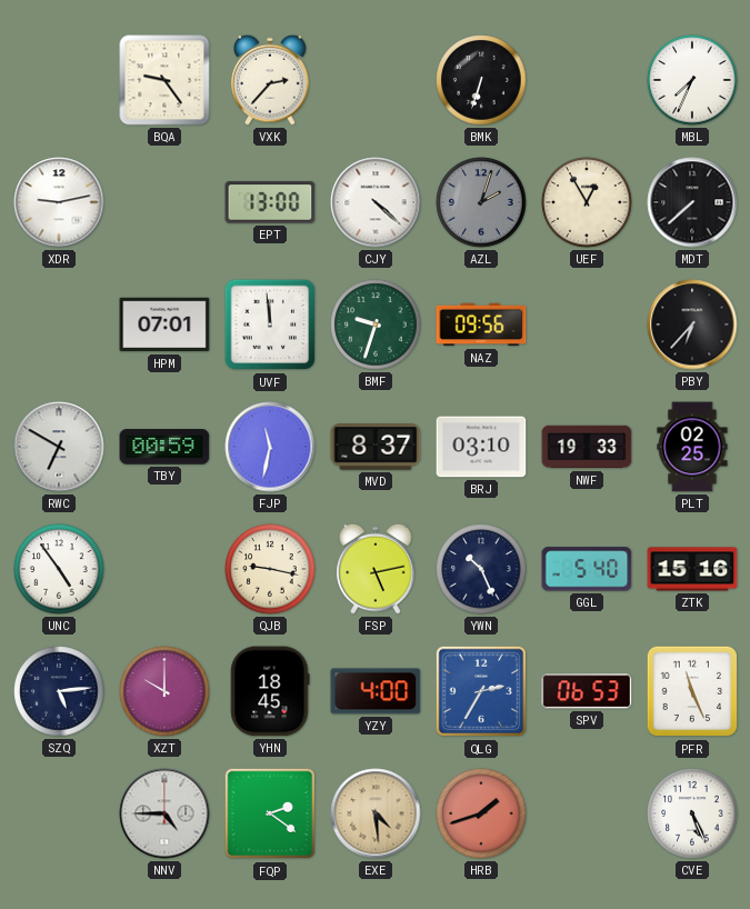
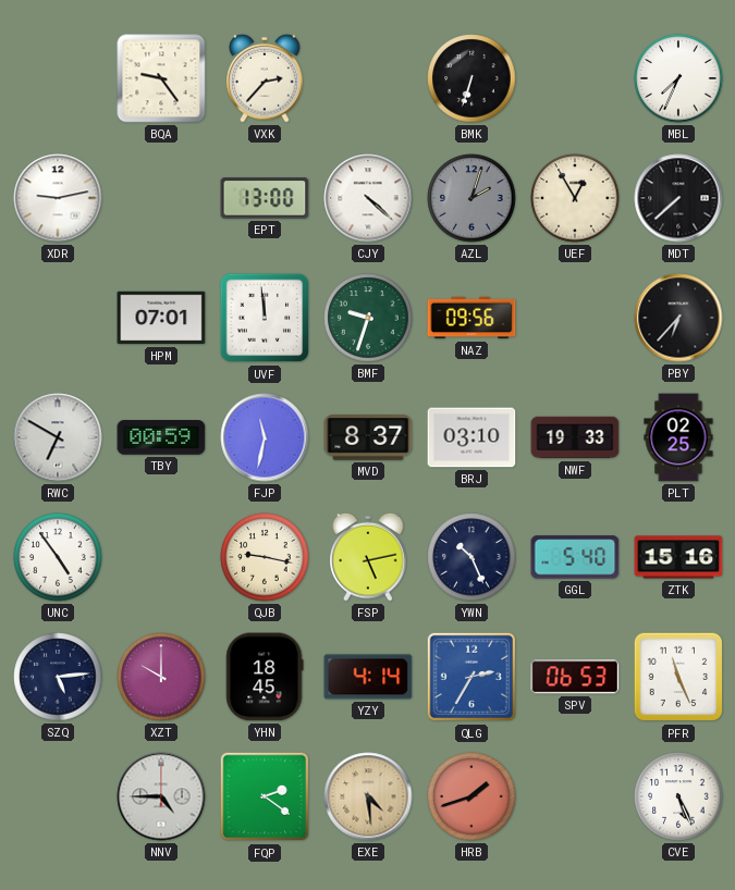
YZY: 4:00 -> 4:14 (368, 677)
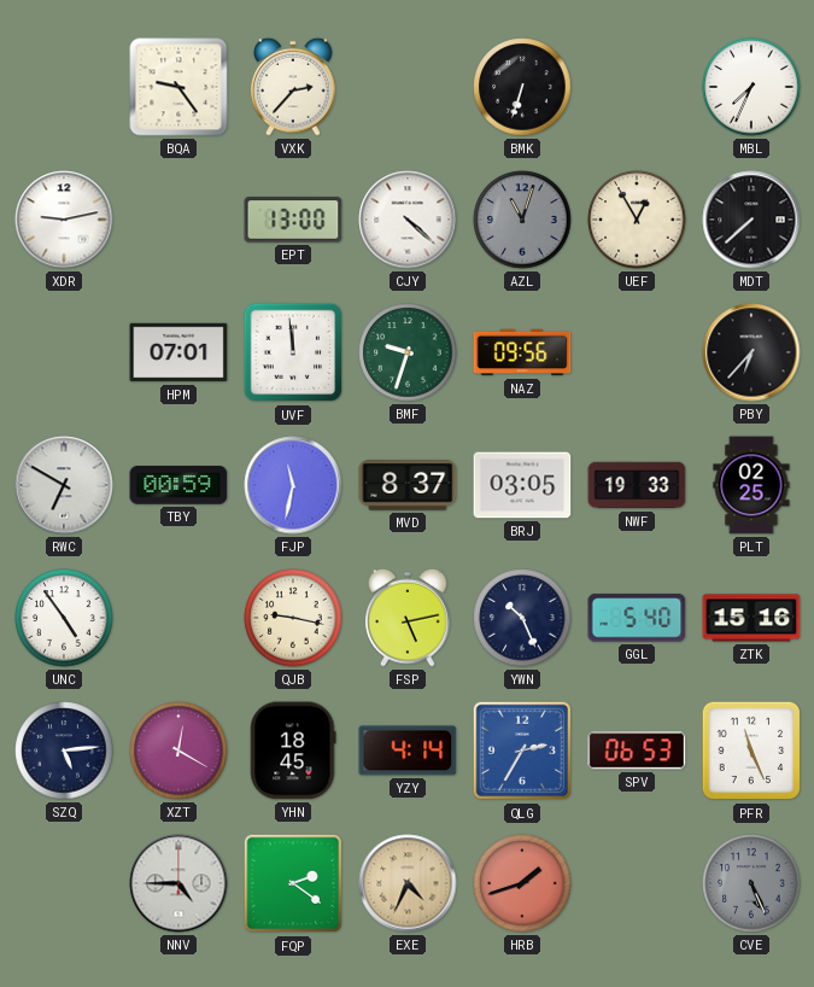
AZL: 2:03 -> 11:03 (522, 220)
BRJ: 03:10 -> 03:05 (522, 485)
XZT: 10:00 -> 12:20 (178, 751)
EXE: 4:29 -> 4:34 (408, 883)
CVE dial: white -> grey (751, 883)
